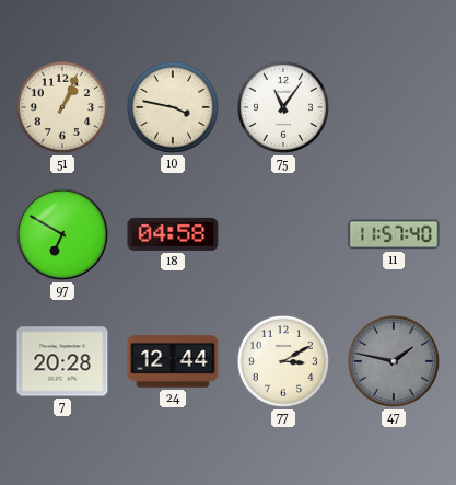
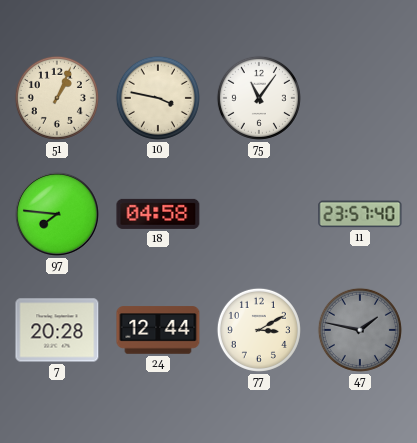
97: 6:50 -> 7:46 (57, 214)
11: 11:57 -> 23:57 (360, 214)
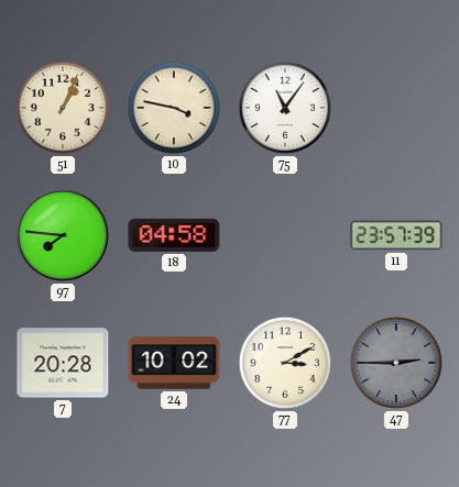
11: 23:57:40 -> 23:57:39 (396, 235)
24: 12:44 -> 10:02 (174, 363)
47: 1:47 -> 2:45 (396, 363)
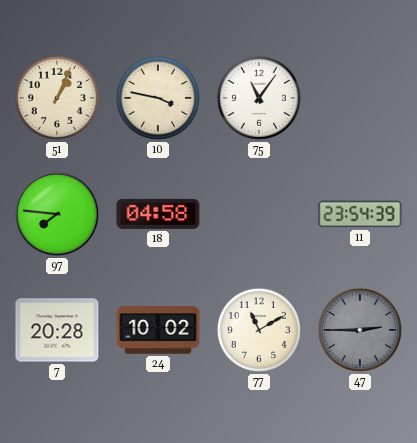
11: 23:57 -> 23:54 (360, 214)
77: 3:10 -> 11:10 (259, 330)
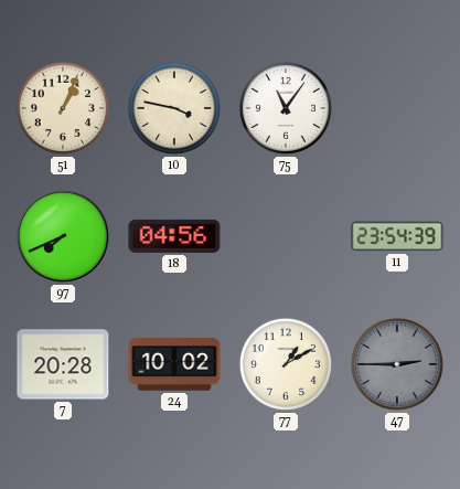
97: 7:46 -> 7:41 (63, 236)
18: 04:58 -> 04:56 (174, 236)
77: 11:10 -> 1:10 (286, 364)
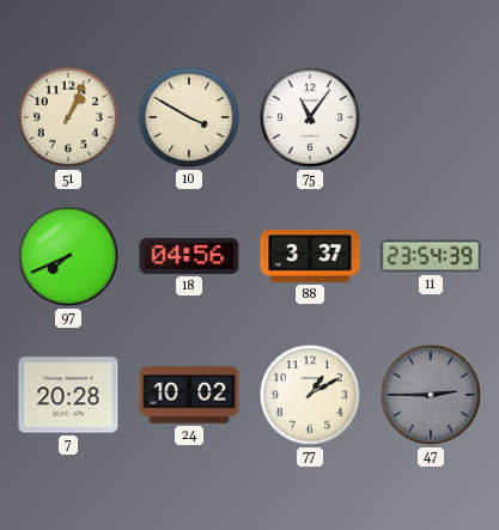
10: 3:47 -> 3:50 (189, 117)
88: none -> 3:37 (310, 256)
